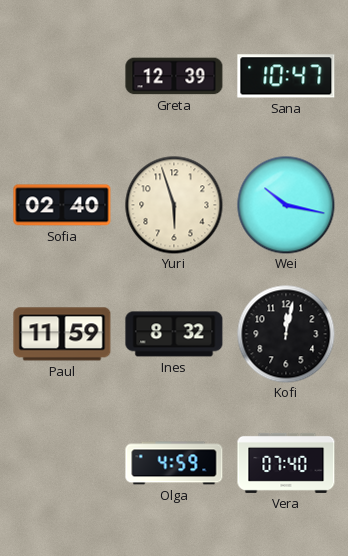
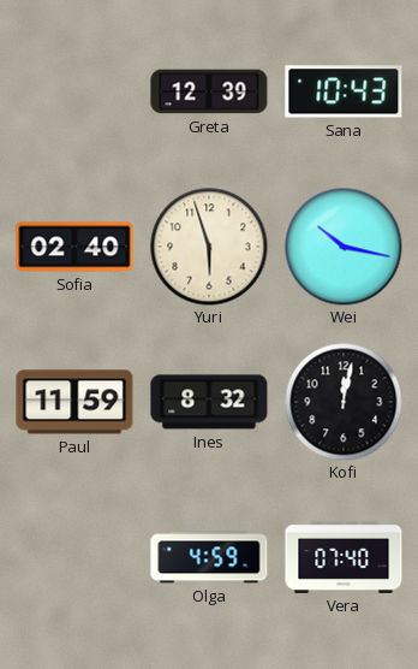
Sana: 10:47 -> 10:43 (344, 91)
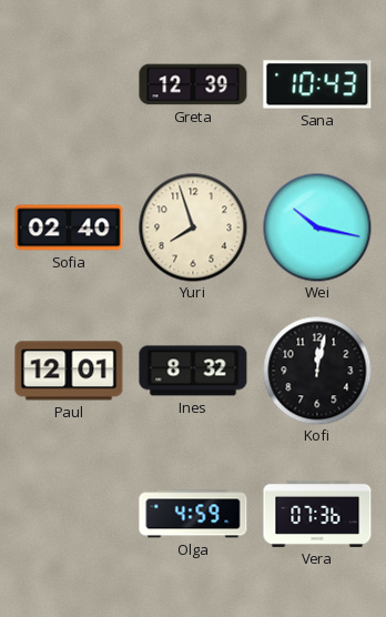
Yuri: 5:57 -> 7:57 (193, 227)
Paul: 11:59 -> 12:01 (69, 371)
Vera: 07:40 -> 07:36 (317, 514)
